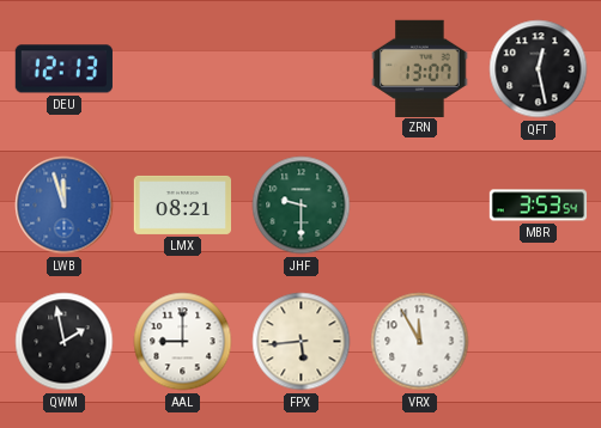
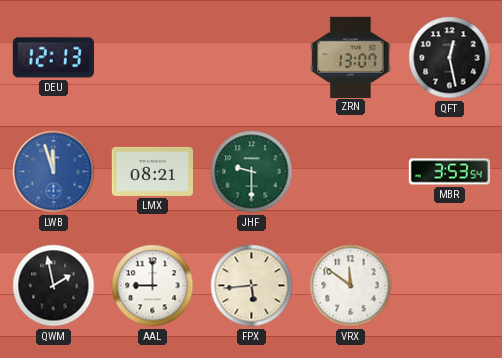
VRX: 11:55 -> 11:51 (351, 286)
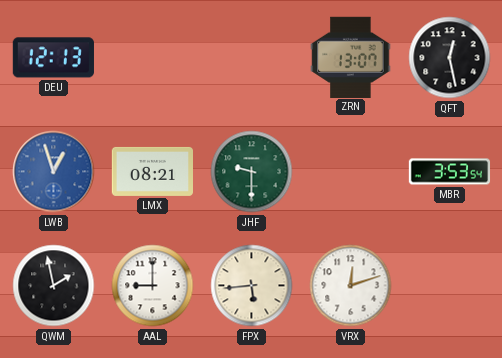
LWB: 11:57 -> 12:57 (54, 172)
VRX: 11:51 -> 12:12 (351, 286)
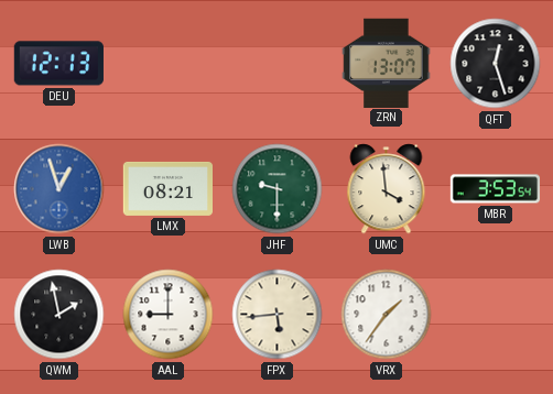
QFT: 12:28 -> 12:27 (496, 64)
UMC: none -> 3:59 (387, 189)
VRX: 12:12 -> 1:36 (387, 315)
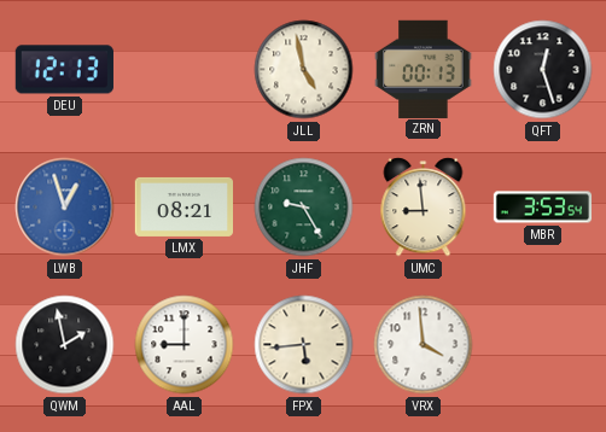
JLL: none -> 4:58 (304, 70)
ZRN: 13:07 -> 00:13 (424, 69)
JHF: 9:30 -> 9:25 (304, 208)
UMC: 3:59 -> 8:59 (424, 208)
VRX: 1:36 -> 3:59 (424, 345)
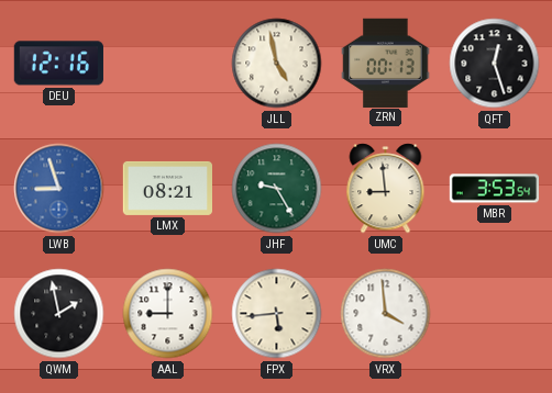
DEU: 12:13 -> 12:16 (58, 64)
LWB: 12:57 -> 8:57 (59, 189)
